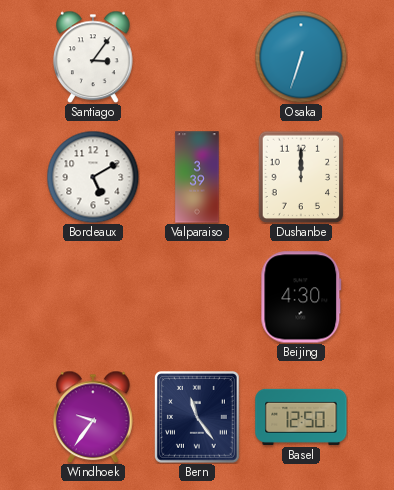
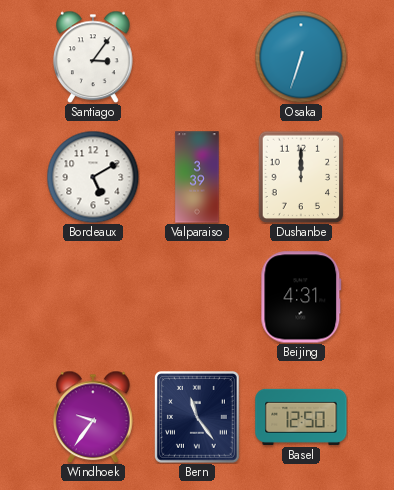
Beijing: 4:30 -> 4:31 (301, 297)
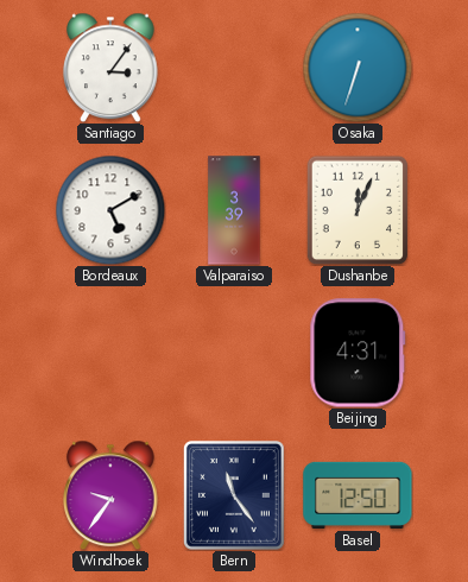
Dushanbe: 12:00 -> 12:04 (358, 210)
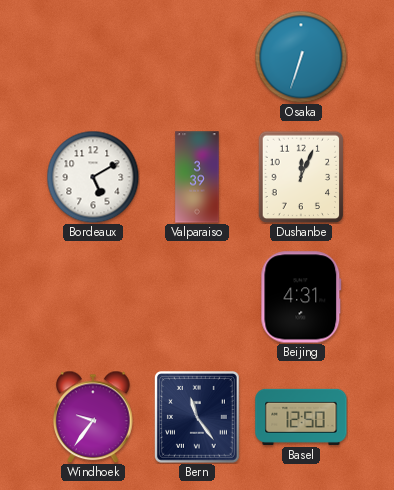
Santiago: 3:06 -> none (110, 68)
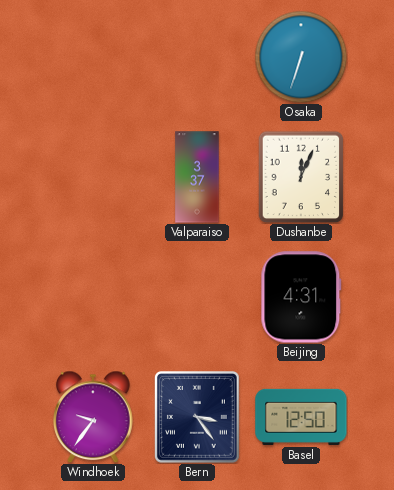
Bordeaux: 5:10 -> none (93, 177)
Valparaiso: 3:39 -> 3:37 (197, 177)
Bern: 11:24 -> 3:24 (197, 418)
